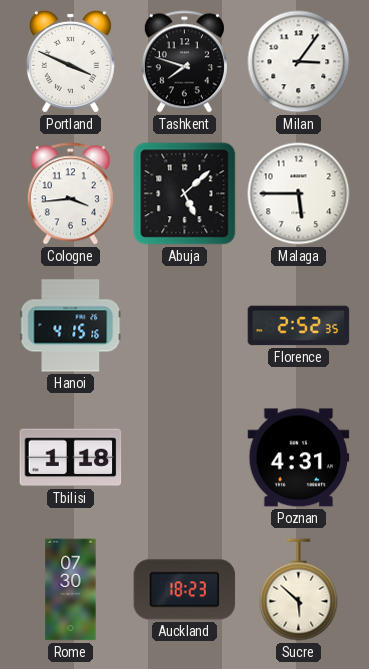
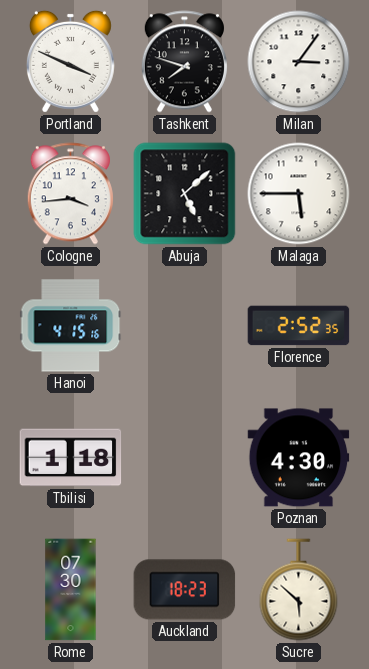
Poznan: 4:31 -> 4:30 (299, 458)
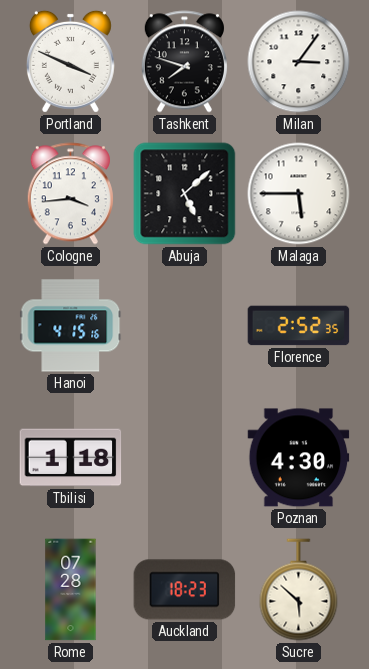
Rome: 07:30 -> 07:28 (71, 590)
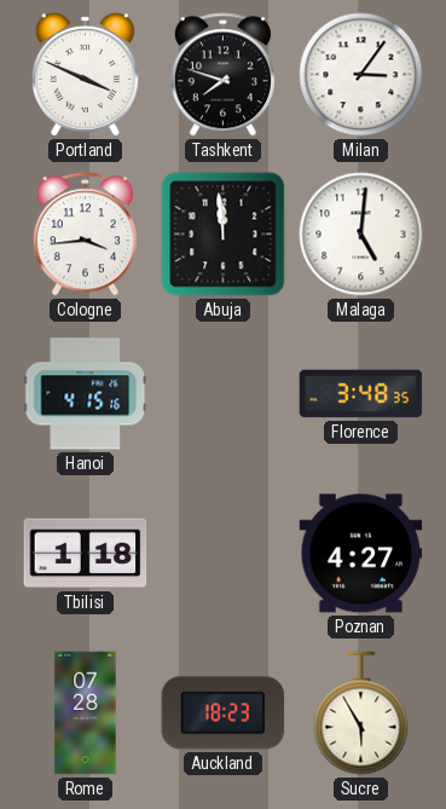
Abuja: 5:08 -> 11:59 (224, 235)
Malaga: 5:45 -> 5:01 (361, 235)
Florence: 2:52 -> 3:48 (361, 394)
Poznan: 4:30 -> 4:27 (361, 554)
Sucre: 5:52 -> 5:55 (361, 713)
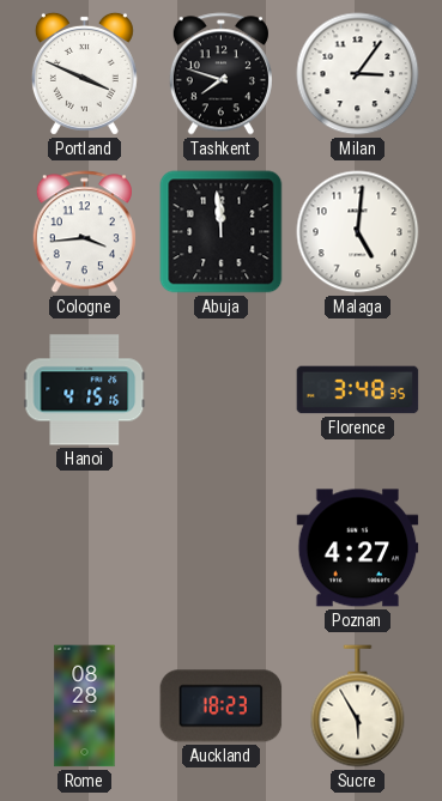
Tbilisi: 1:18 -> none (86, 554)
Rome: 07:28 -> 08:28 (85, 706)
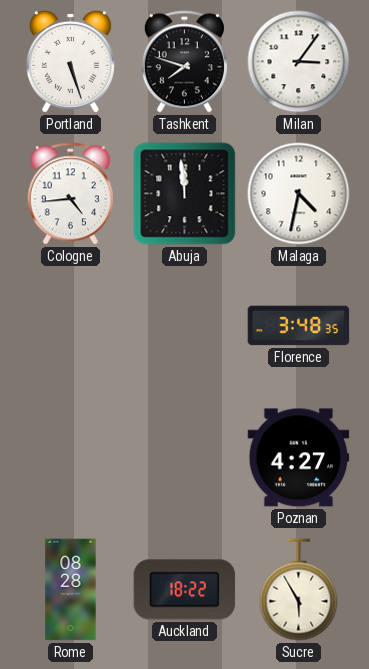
Portland: 3:49 -> 5:27 (70, 61)
Cologne: 3:44 -> 4:44 (70, 194)
Malaga: 5:01 -> 4:32 (299, 194)
Hanoi: 4:15 -> none (85, 390)
Auckland: 18:23 -> 18:22 (185, 590)
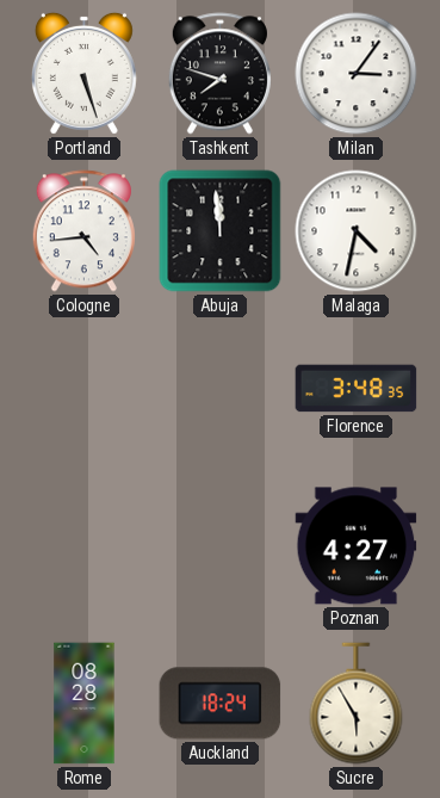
Auckland: 18:22 -> 18:24 (221, 704)
